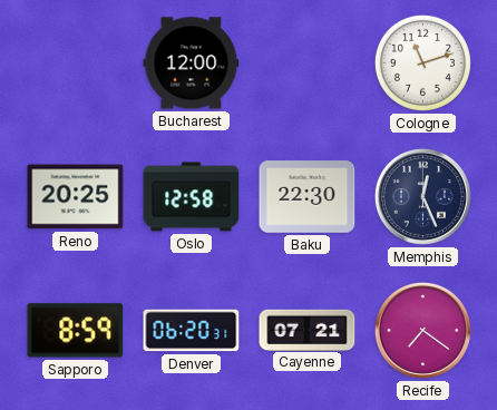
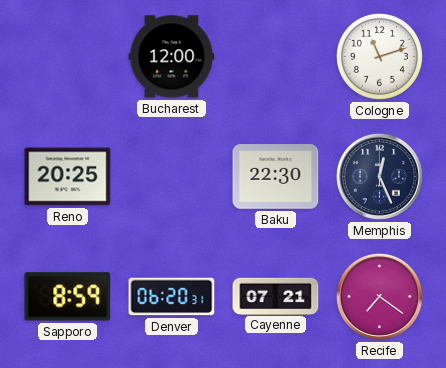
Oslo: 12:58 -> none (192, 197)
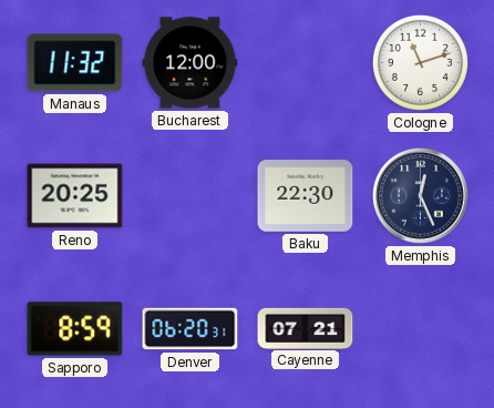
Manaus: none -> 11:32 (75, 63)
Recife: 7:21 -> none (379, 296)
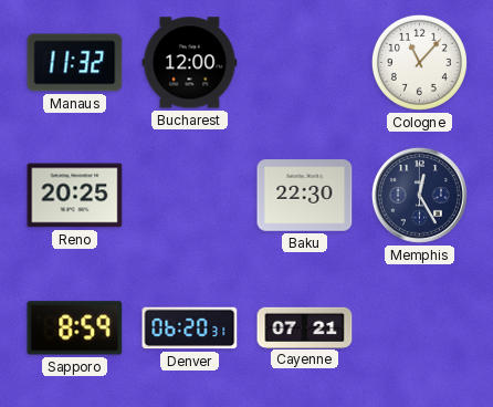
Cologne: 11:12 -> 11:07 (419, 62)
Memphis: 12:26 -> 12:25 (419, 195)
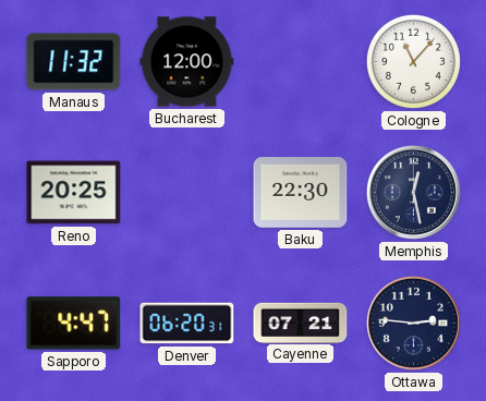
Memphis: 12:25 -> 12:28 (413, 192)
Sapporo: 8:59 -> 4:47 (74, 324)
Ottawa: none -> 2:46 (413, 323)
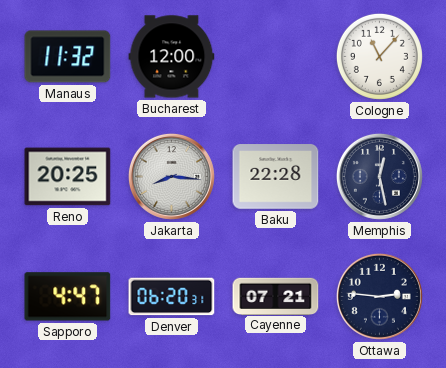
Jakarta: none -> 8:16 (171, 176)
Baku: 22:30 -> 22:28 (276, 177)
